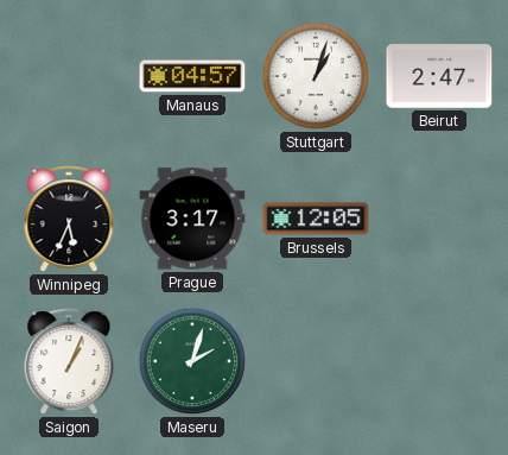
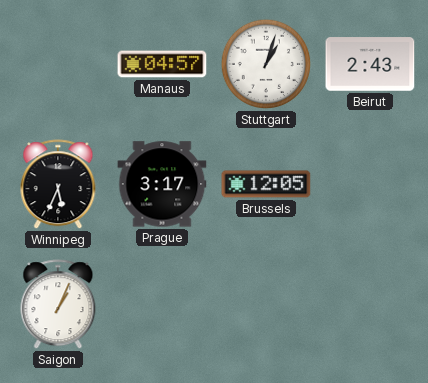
Beirut: 2:47 -> 2:43 (370, 64)
Maseru: 2:03 -> none (192, 361)
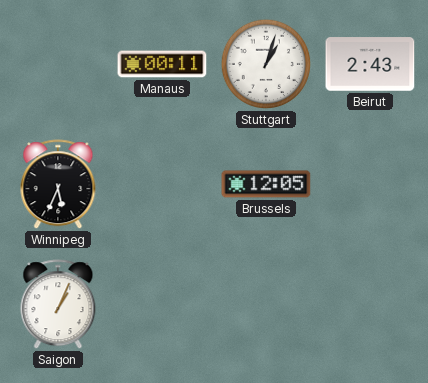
Manaus: 04:57 -> 00:11 (162, 64)
Prague: 3:17 -> none (162, 184)
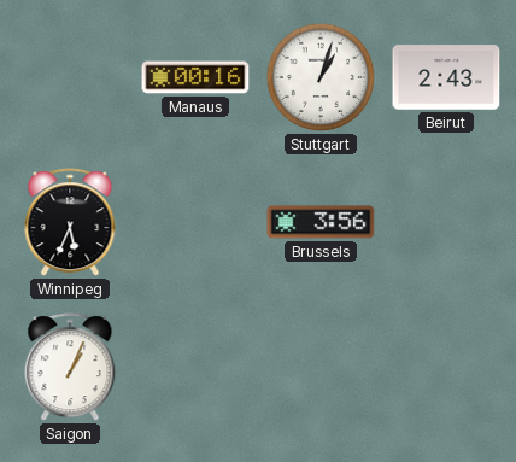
Manaus: 00:11 -> 00:16 (195, 77)
Brussels: 12:05 -> 3:56 (321, 222)
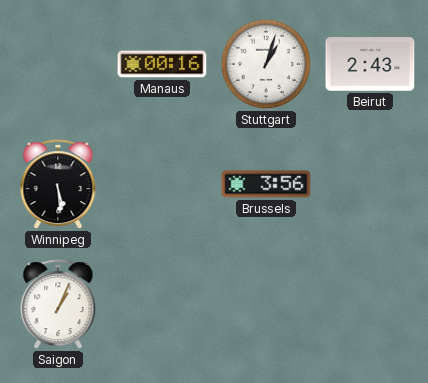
Winnipeg: 5:34 -> 5:29 (58, 185)
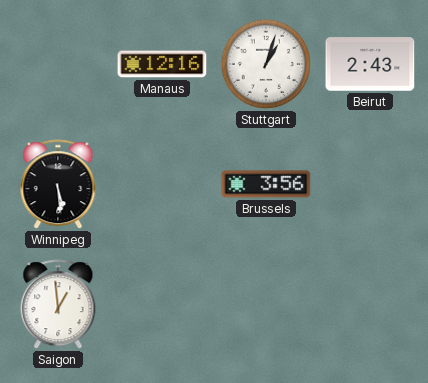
Manaus: 00:16 -> 12:16 (162, 64)
Saigon: 1:04 -> 12:59 (58, 305)
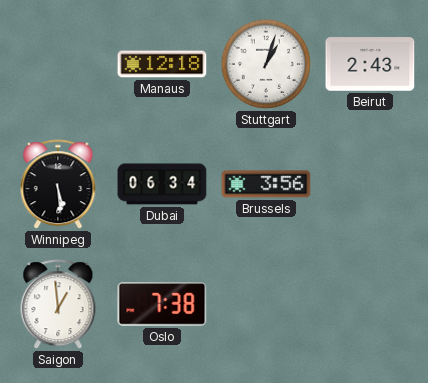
Manaus: 12:16 -> 12:18 (162, 64)
Dubai: none -> 06:34 (162, 184)
Oslo: none -> 7:38 (162, 305)
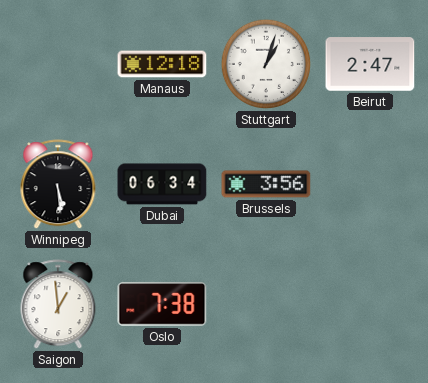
Beirut: 2:43 -> 2:47 (370, 64)
